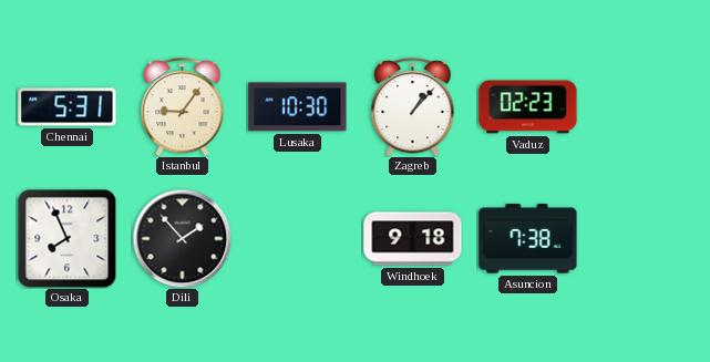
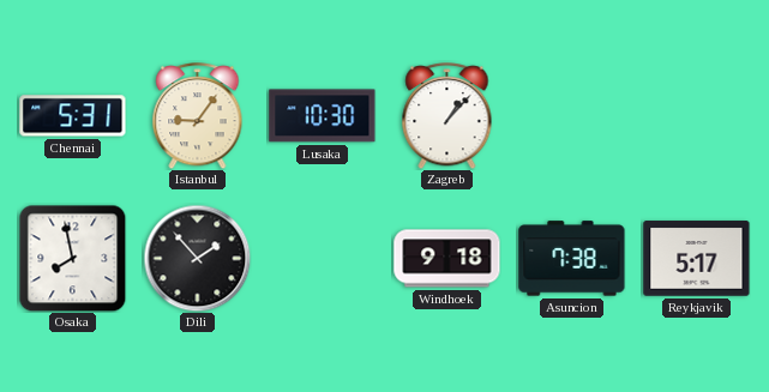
Vaduz: 02:23 -> none (528, 107)
Osaka: 7:56 -> 7:58 (72, 258)
Reykjavik: none -> 5:17 (697, 259)
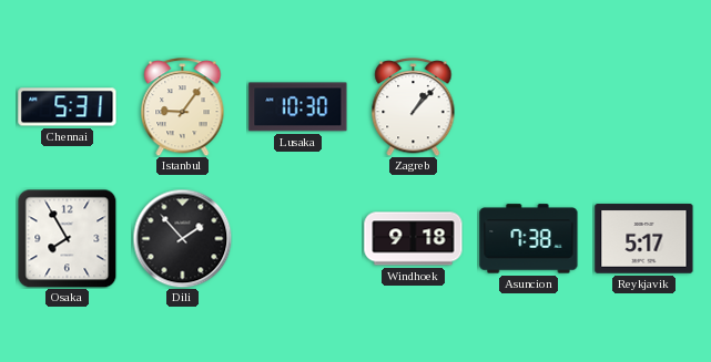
Osaka: 7:58 -> 7:55 (67, 238)
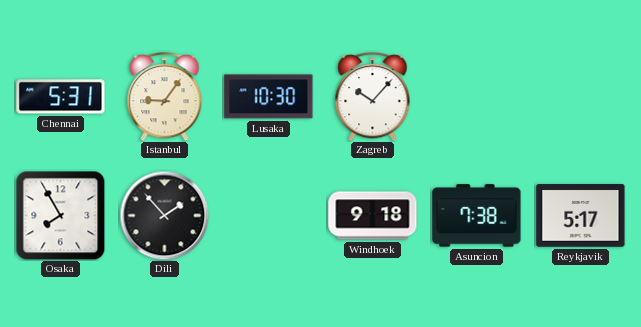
Zagreb: 1:07 -> 10:07 (373, 97)
